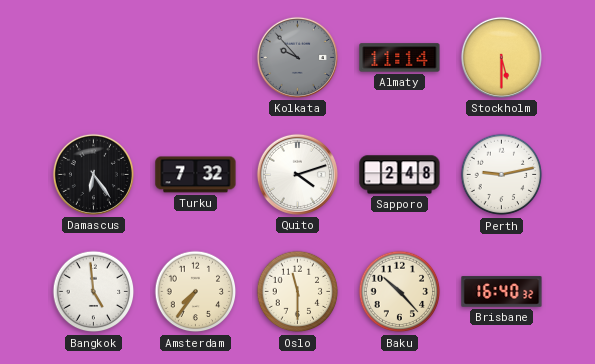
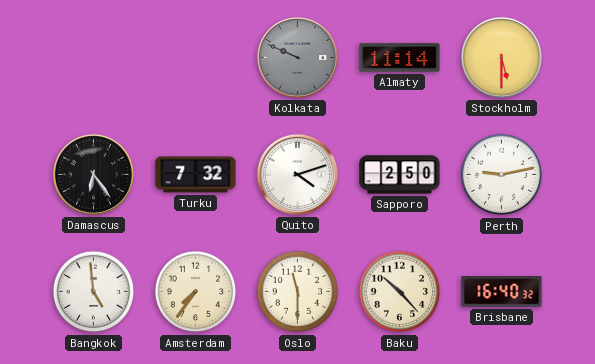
Kolkata: 9:53 -> 9:49 (297, 57)
Sapporo: 2:48 -> 2:50 (400, 175)
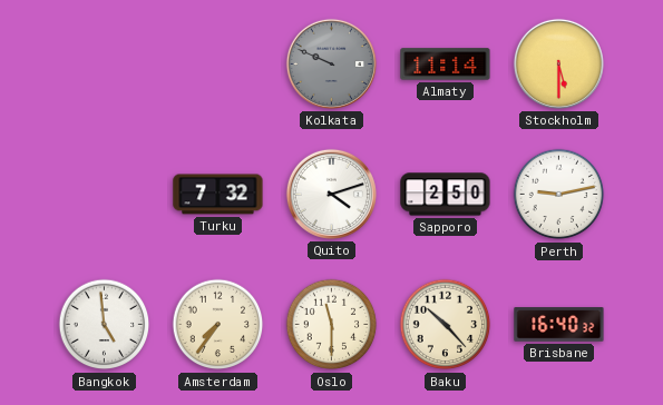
Damascus: 6:24 -> none (93, 174)
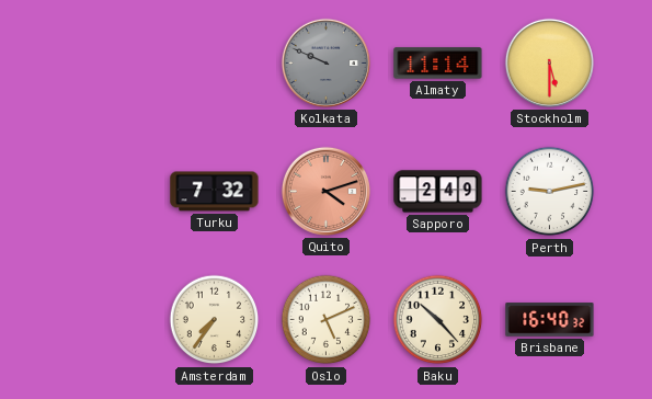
Quito dial: white -> salmon (325, 191)
Sapporo: 2:50 -> 2:49 (438, 192)
Bangkok: 4:59 -> none (105, 325)
Oslo: 11:30 -> 5:11 (327, 320)
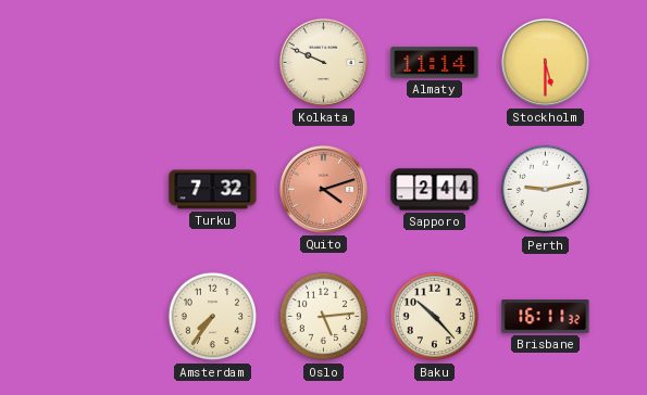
Kolkata dial: grey -> cream (323, 62)
Sapporo: 2:49 -> 2:44 (435, 190)
Oslo: 5:11 -> 5:14 (324, 317)
Brisbane: 16:40 -> 16:11 (546, 317)
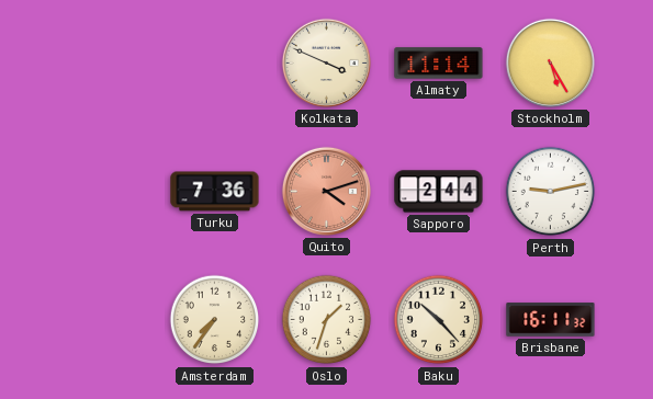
Kolkata: 9:49 -> 3:49 (326, 62)
Stockholm: 5:30 -> 5:25 (550, 62)
Turku: 7:32 -> 7:36 (215, 192)
Oslo: 5:14 -> 1:33 (327, 320)
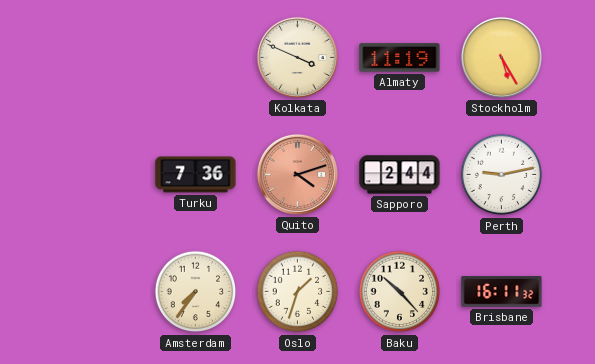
Almaty: 11:14 -> 11:19 (400, 58)
